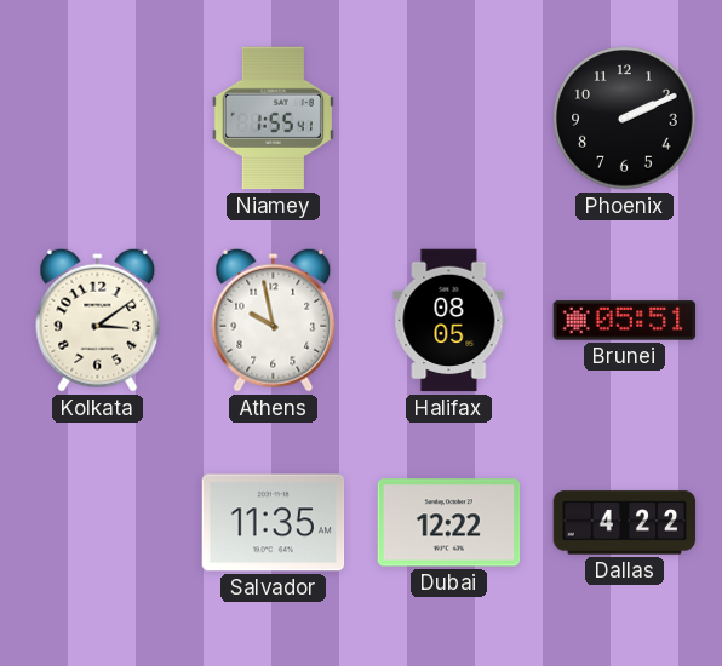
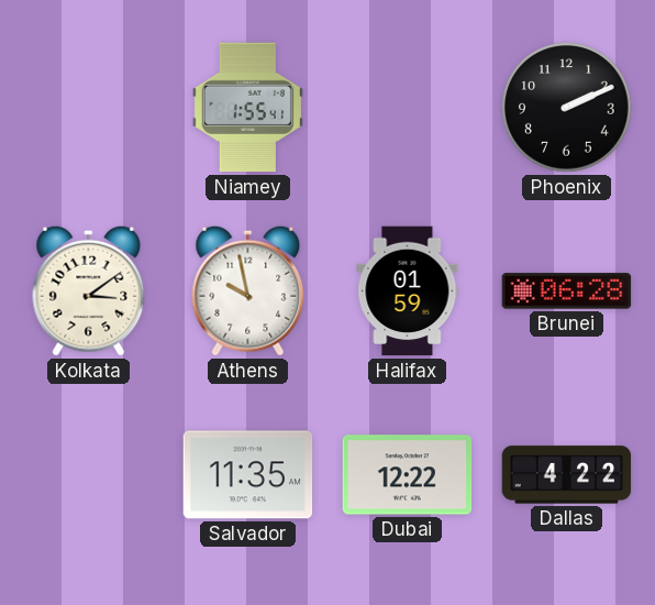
Halifax: 08:05 -> 01:59 (408, 291)
Brunei: 05:51 -> 06:28 (567, 291)
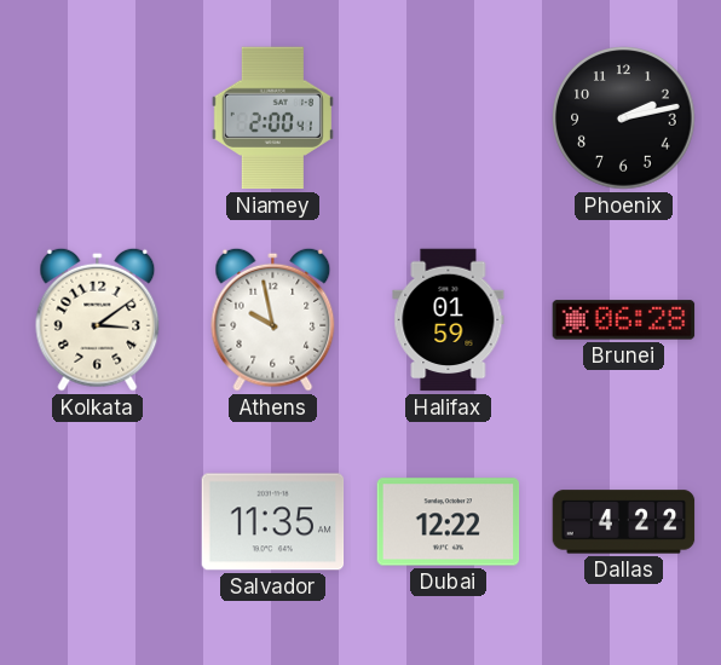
Niamey: 1:55 -> 2:00 (272, 118)
Phoenix: 2:11 -> 2:13 (624, 118)
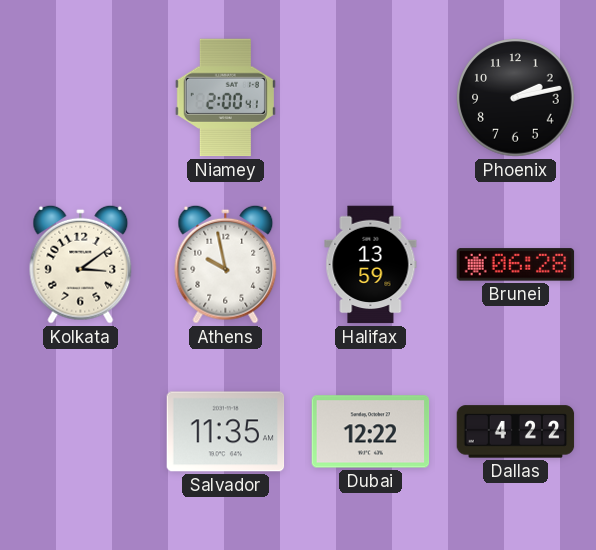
Halifax: 01:59 -> 13:59 (371, 265)
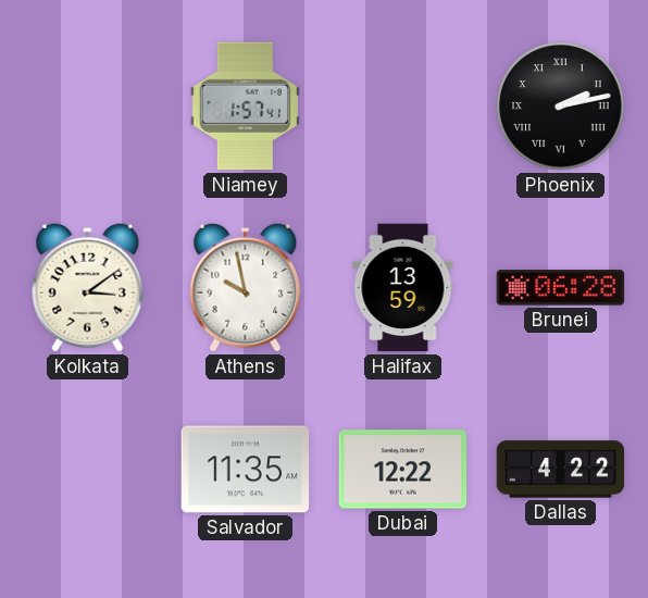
Niamey: 2:00 -> 1:57 (245, 107)
Phoenix numerals: Arabic -> Roman (561, 107)
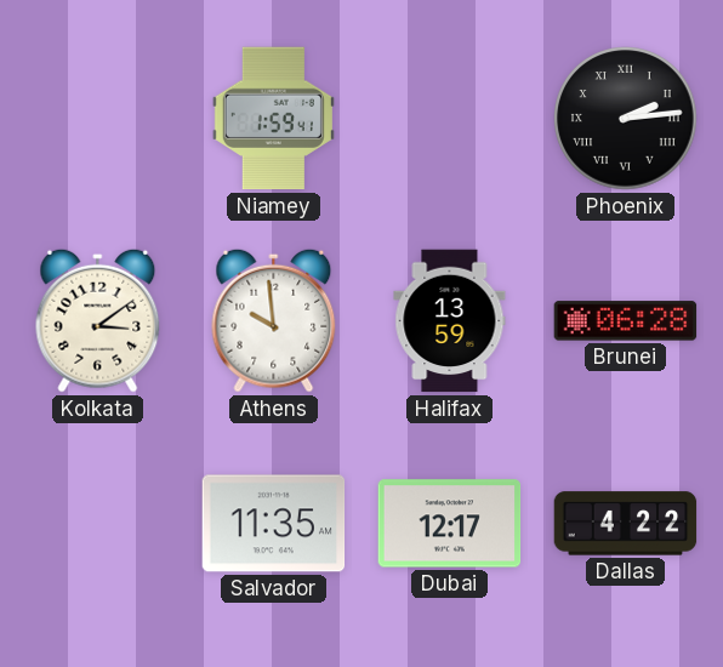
Niamey: 1:57 -> 1:59 (273, 119)
Phoenix: 2:13 -> 2:14 (626, 119)
Athens: 9:58 -> 9:59 (274, 320)
Dubai: 12:22 -> 12:17 (450, 524)
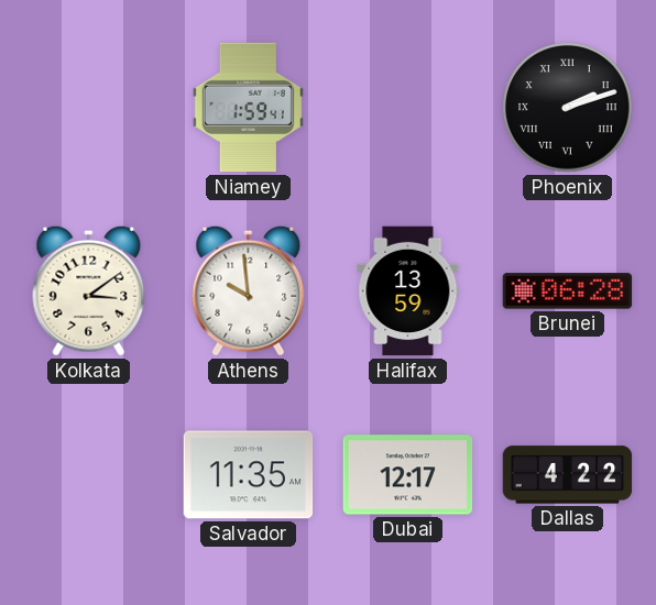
Phoenix: 2:14 -> 2:12 (568, 108)
